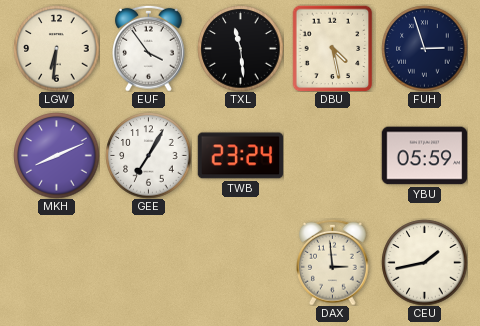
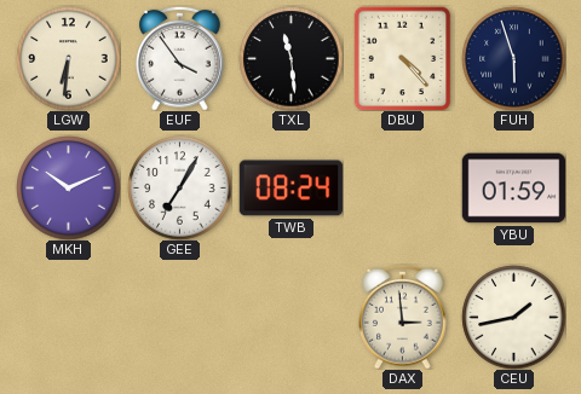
DBU: 4:28 -> 4:23 (403, 58)
FUH: 2:57 -> 5:57 (513, 58)
MKH: 8:11 -> 10:11 (68, 187)
TWB: 23:24 -> 08:24 (290, 189)
YBU: 05:59 -> 01:59 (513, 189)
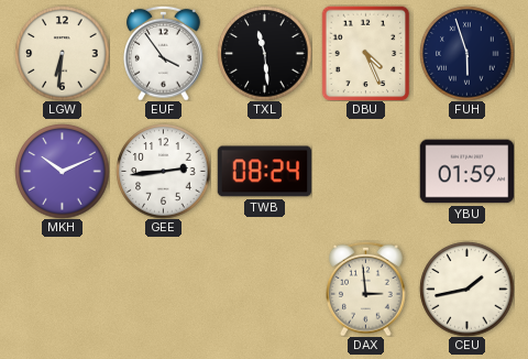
DBU: 4:23 -> 4:26 (366, 53)
GEE: 7:05 -> 2:44 (163, 171)
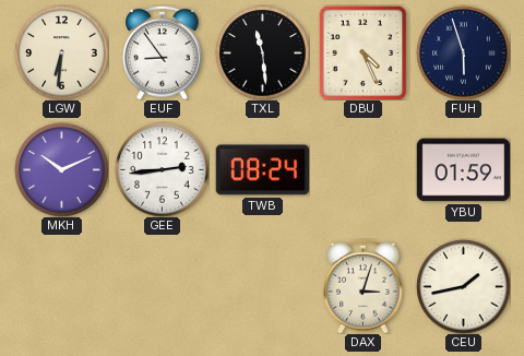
EUF: 3:54 -> 8:54 (163, 52)
DAX: 2:59 -> 3:03 (364, 286)
